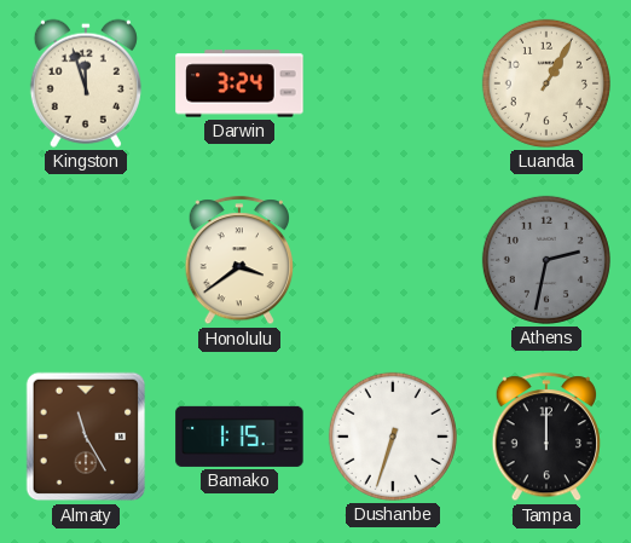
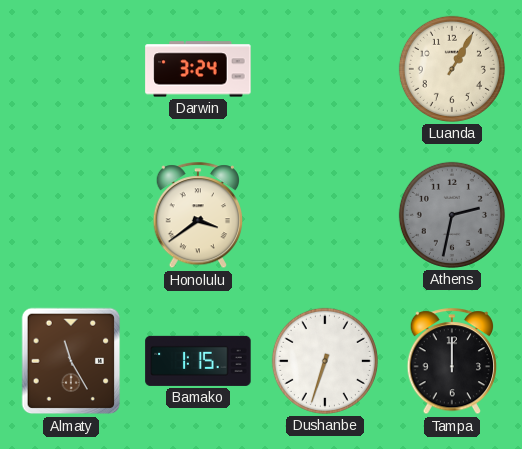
Kingston: 11:57 -> none (86, 83)
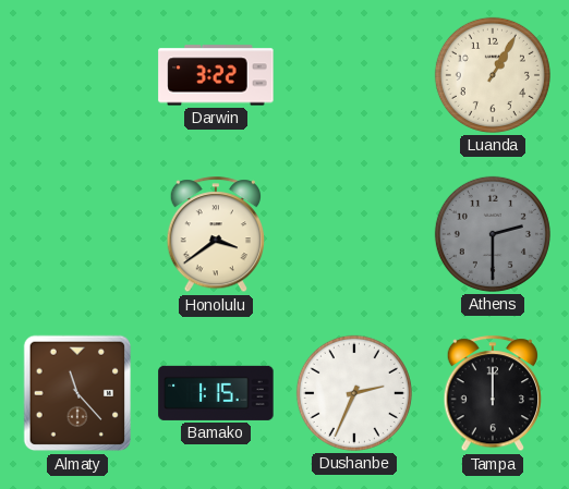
Darwin: 3:24 -> 3:22 (216, 75)
Athens: 2:32 -> 2:30 (493, 234)
Almaty: 11:25 -> 11:23 (77, 393)
Dushanbe: 6:33 -> 2:34 (354, 393)
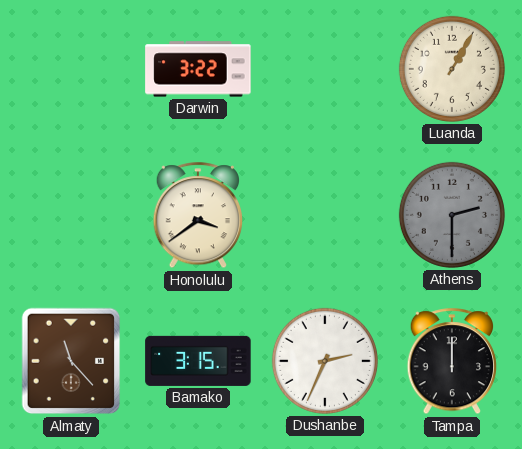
Bamako: 1:15 -> 3:15 (198, 361)
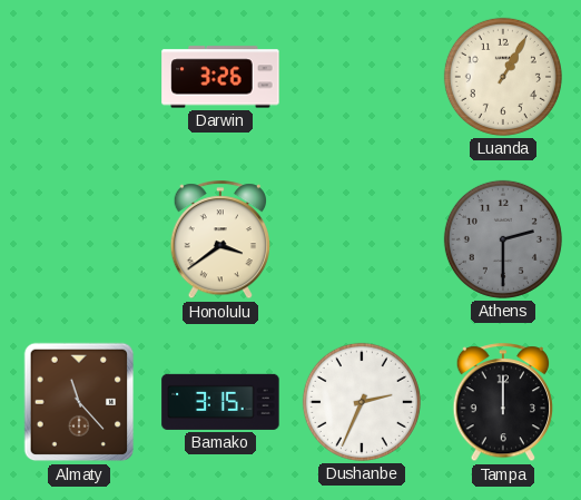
Darwin: 3:22 -> 3:26 (220, 77)
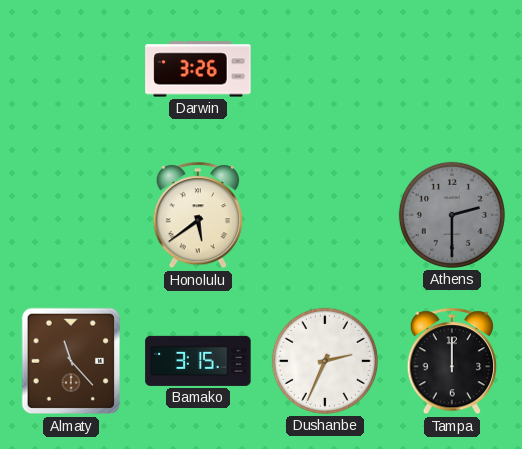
Luanda: 1:05 -> none (503, 77)
Honolulu: 3:39 -> 5:39 (197, 216)
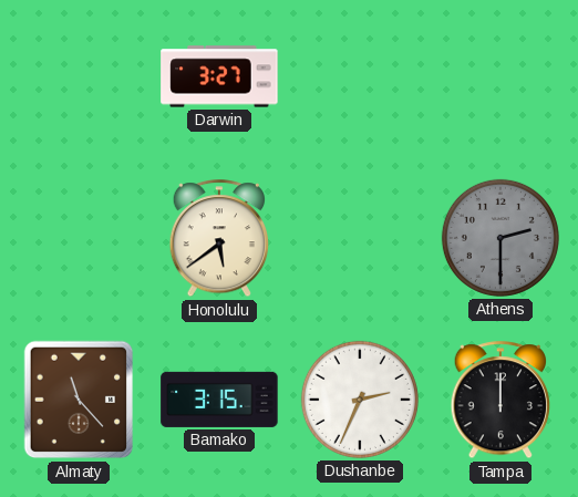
Darwin: 3:26 -> 3:27 (219, 76)
